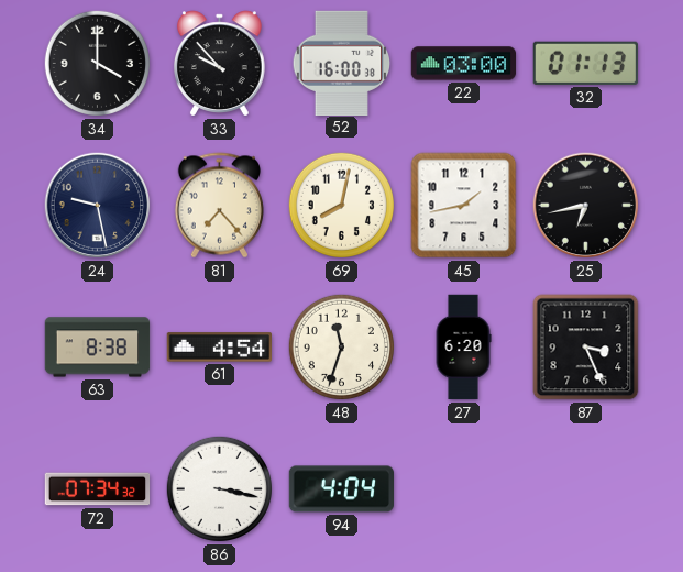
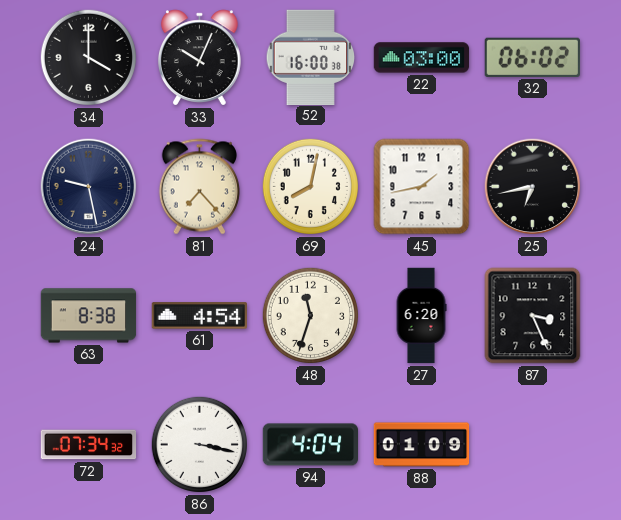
33: 9:53 -> 10:04 (199, 58)
32: 01:13 -> 06:02 (532, 57)
88: none -> 01:09 (422, 445)
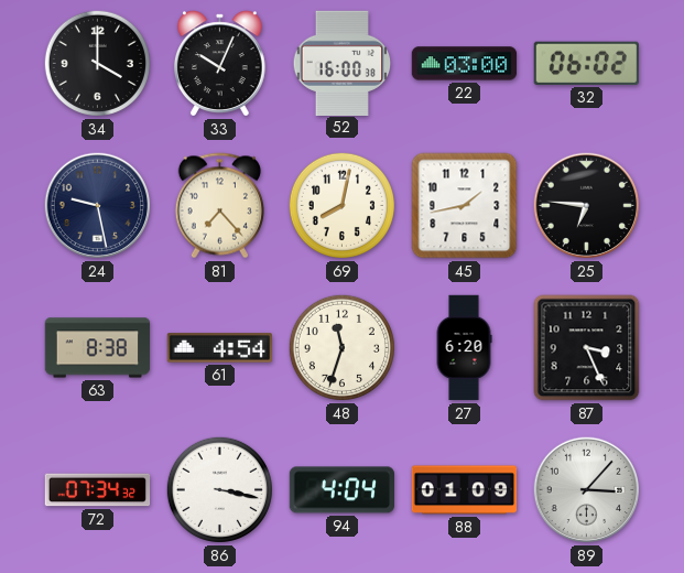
25: 6:43 -> 6:46 (587, 206)
89: none -> 3:07 (587, 490)
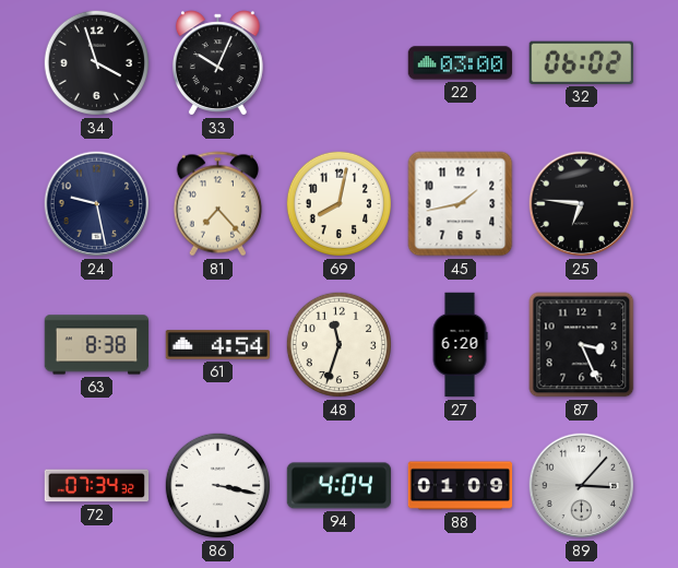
34: 4:00 -> 3:57 (96, 62)
52: 16:00 -> none (343, 63)
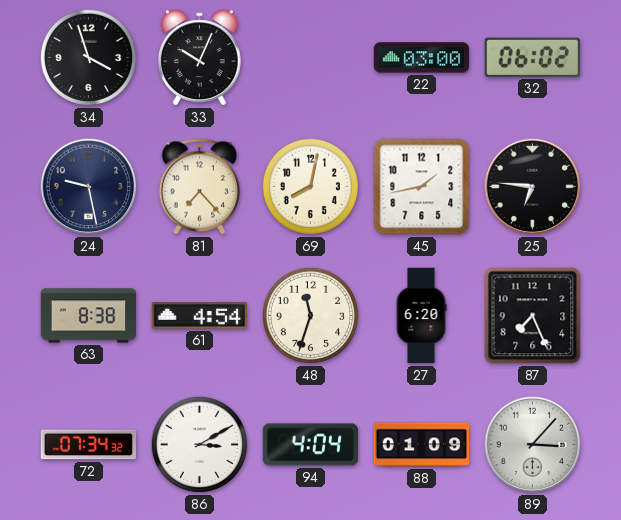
87: 3:26 -> 7:26 (533, 316)
86: 3:17 -> 3:10 (199, 444)
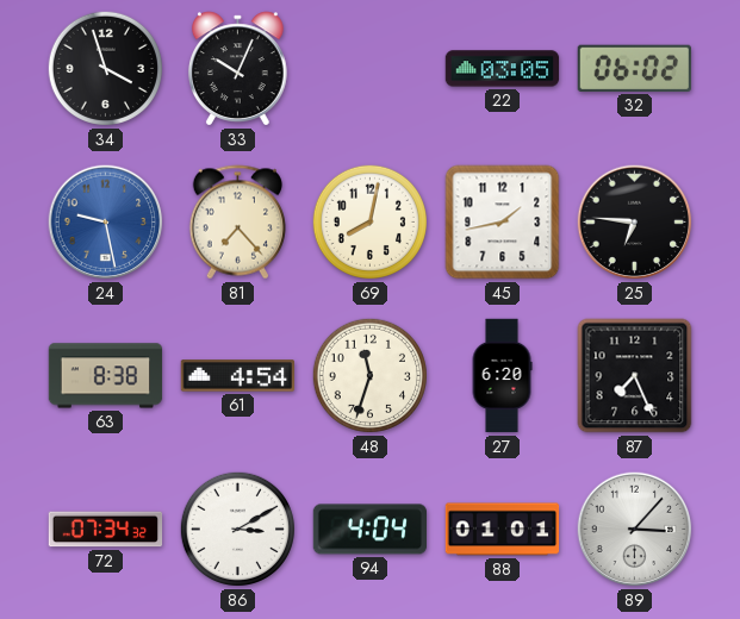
22: 03:00 -> 03:05 (503, 69)
24 dial: navy -> blue (106, 223)
88: 01:09 -> 01:01 (503, 530)
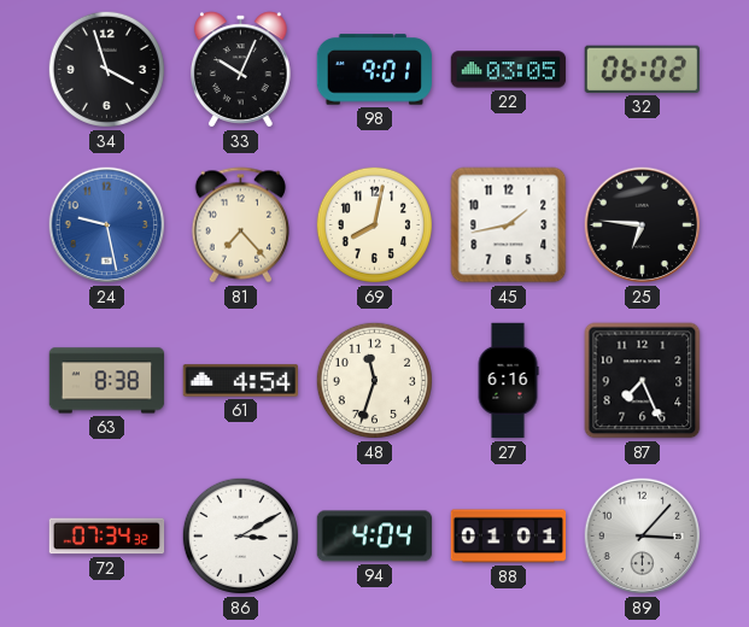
98: none -> 9:01 (375, 70)
27: 6:20 -> 6:16 (508, 381)
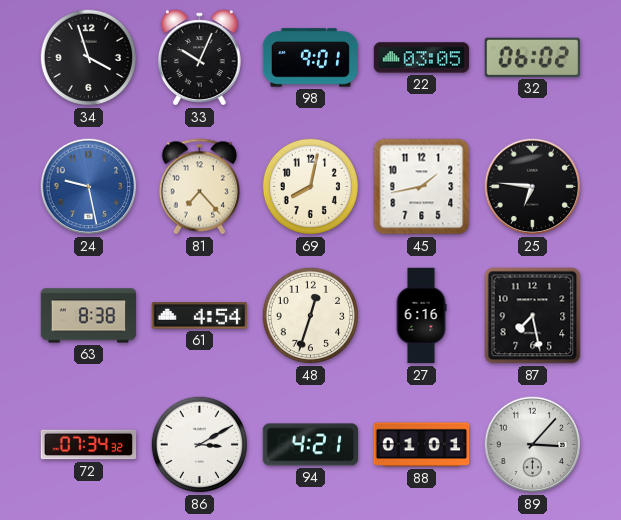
48: 11:33 -> 12:33 (310, 315)
87: 7:26 -> 7:28 (533, 316)
94: 4:04 -> 4:21 (311, 445)
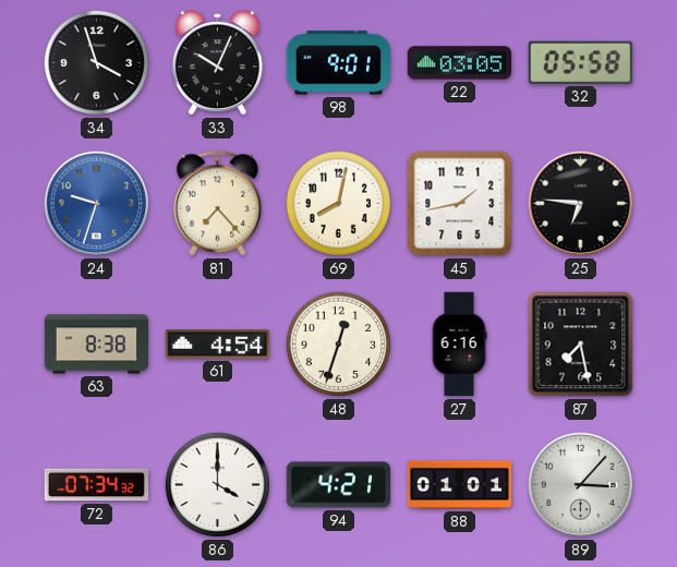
32: 06:02 -> 05:58 (580, 62)
24: 9:28 -> 9:33 (97, 204)
86: 3:10 -> 4:00 (217, 484)
